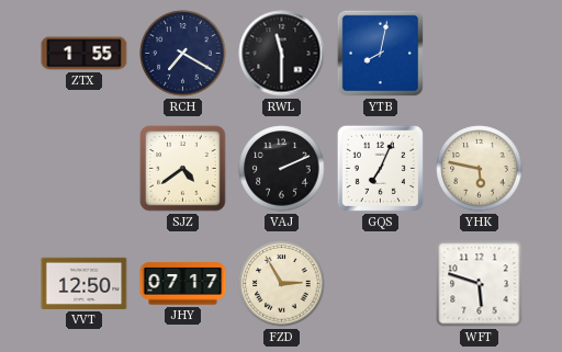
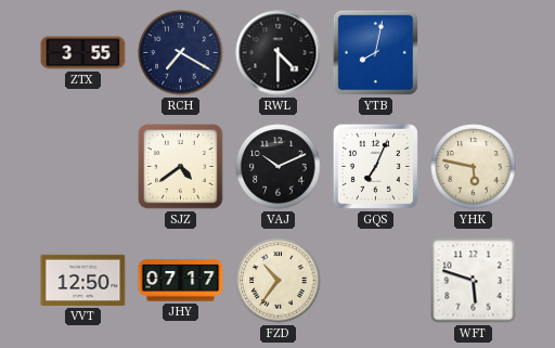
ZTX: 1:55 -> 3:55 (83, 53)
RWL: 11:30 -> 4:30 (279, 53)
VAJ: 2:11 -> 10:11 (279, 167)
FZD: 2:55 -> 10:36 (279, 281)
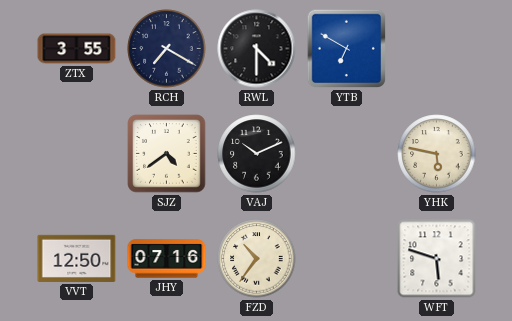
YTB: 8:02 -> 6:50 (347, 49)
GQS: 7:04 -> none (375, 166)
JHY: 07:17 -> 07:16 (167, 259)
